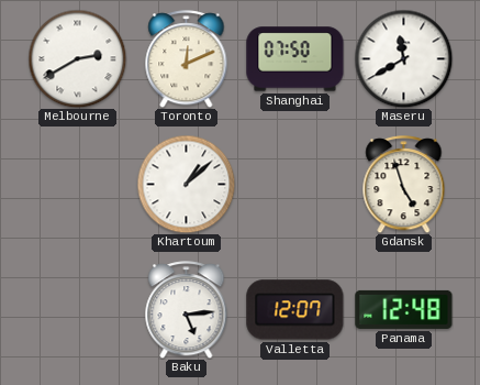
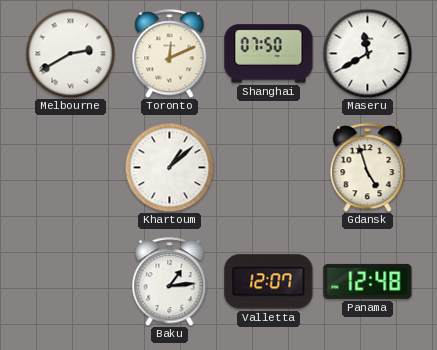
Baku: 5:14 -> 1:14 (170, 282)
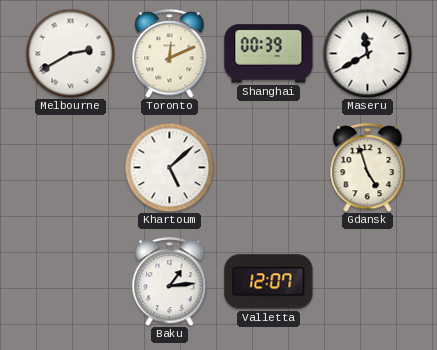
Shanghai: 07:50 -> 00:39 (269, 54)
Khartoum: 1:08 -> 5:08 (169, 167)
Panama: 12:48 -> none (368, 281)
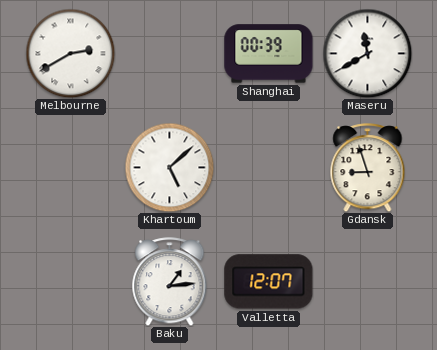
Toronto: 12:11 -> none (170, 54)
Gdansk: 4:57 -> 8:57 (368, 168)
